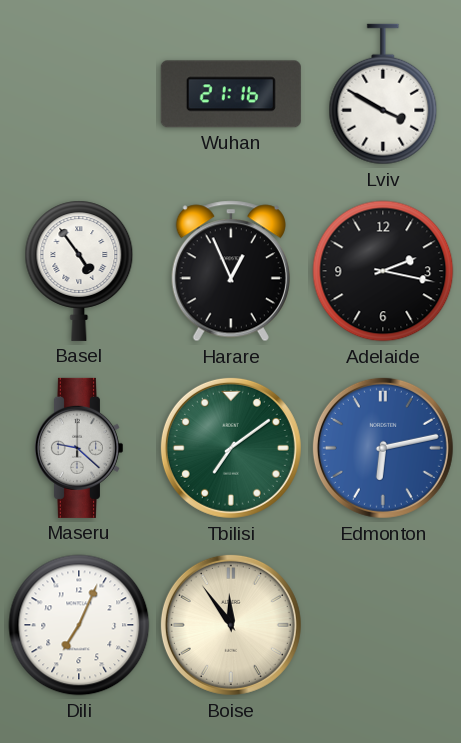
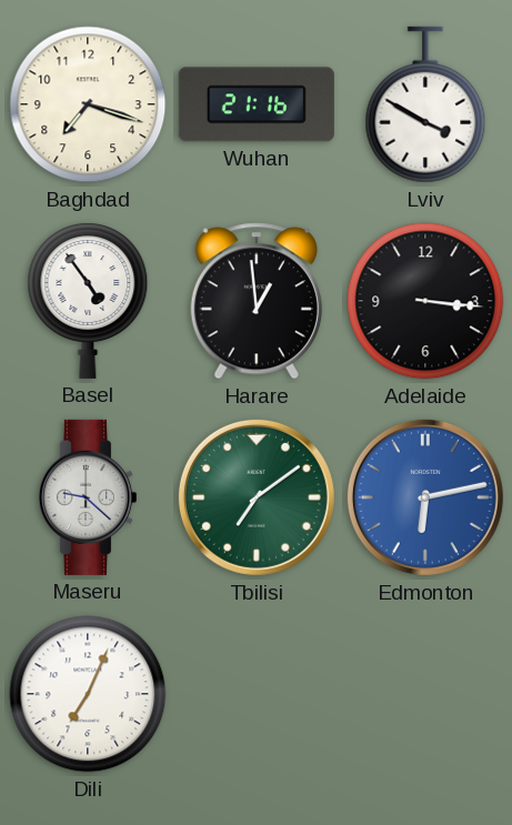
Baghdad: none -> 7:18 (88, 104)
Harare: 12:56 -> 12:59 (257, 301)
Adelaide: 2:17 -> 3:16 (425, 301)
Boise: 11:54 -> none (231, 625)
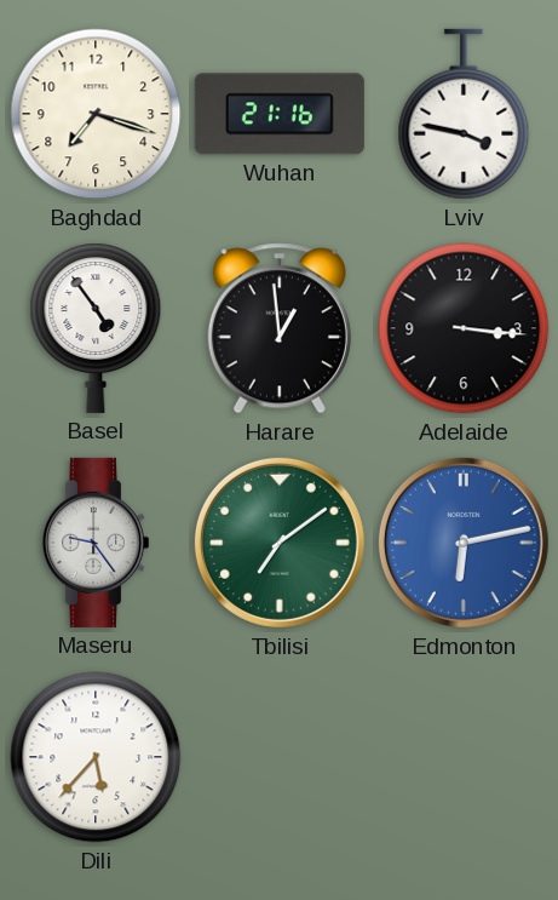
Lviv: 3:50 -> 3:47 (464, 114)
Maseru: 9:22 -> 9:24 (94, 543)
Dili: 7:04 -> 5:37 (96, 757)
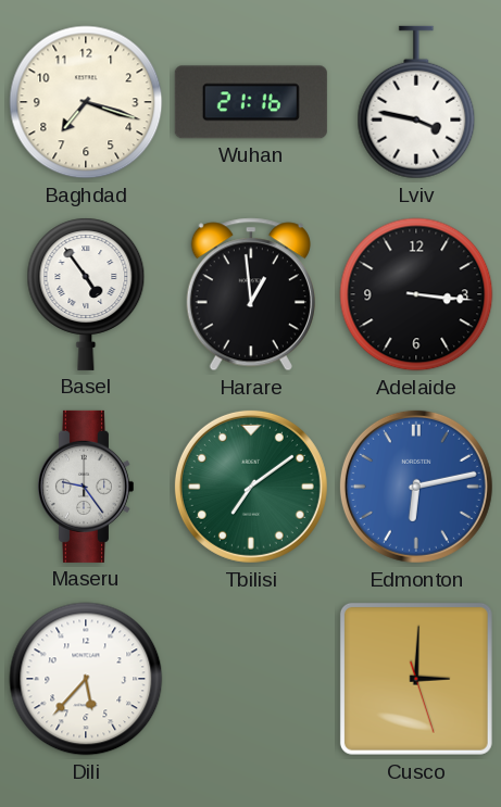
Cusco: none -> 3:00 (416, 679)
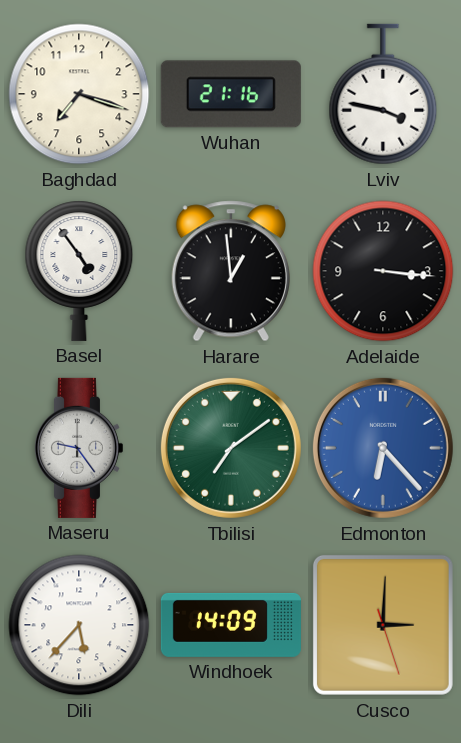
Edmonton: 6:13 -> 6:23 (383, 448)
Windhoek: none -> 14:09 (231, 625)
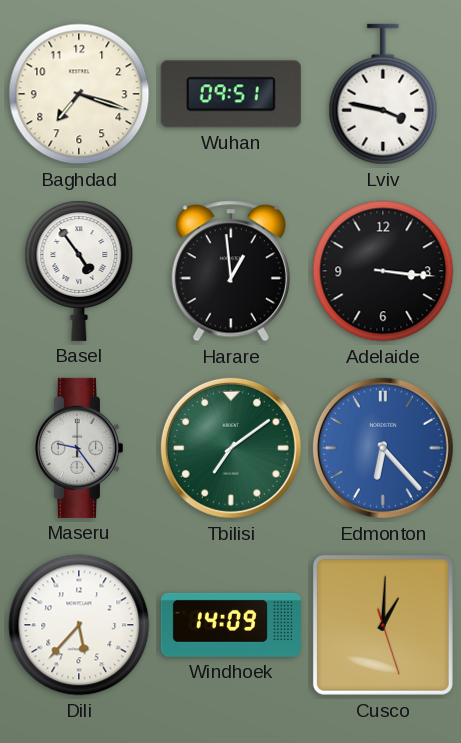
Wuhan: 21:16 -> 09:51 (231, 94)
Cusco: 3:00 -> 1:00 (383, 625)
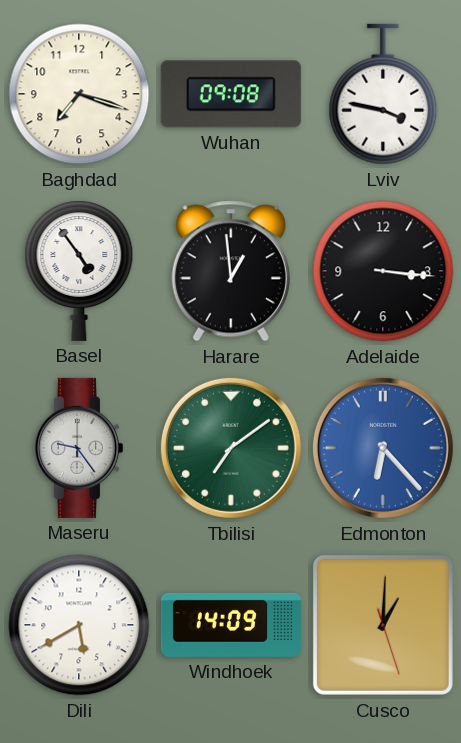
Wuhan: 09:51 -> 09:08 (231, 94)
Dili: 5:37 -> 5:40 (79, 625)
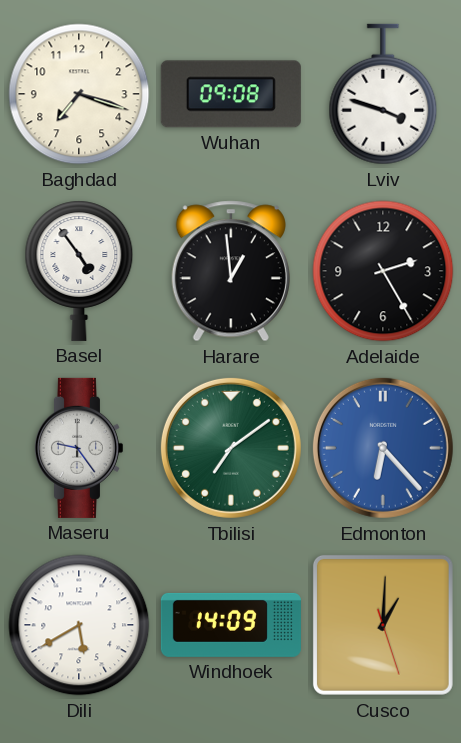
Lviv: 3:47 -> 3:48 (383, 94)
Adelaide: 3:16 -> 2:25 (383, 271)
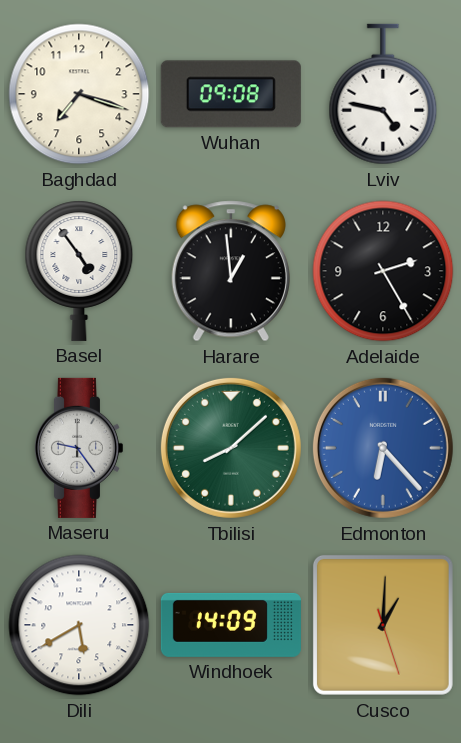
Lviv: 3:48 -> 4:47 (383, 94)
Tbilisi: 7:09 -> 8:08 (231, 448)
